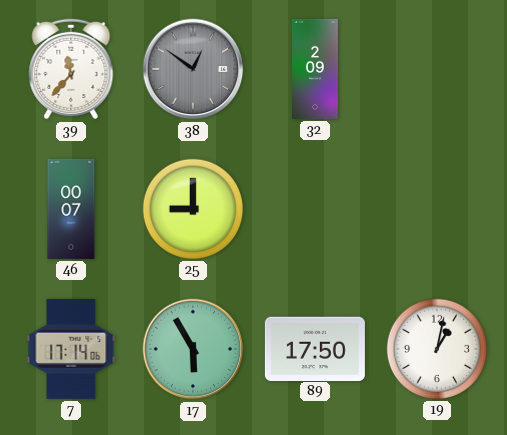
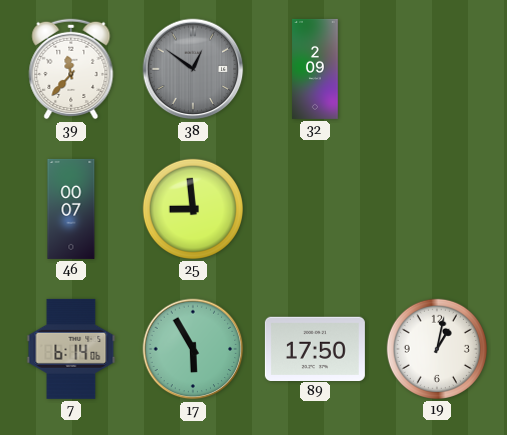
25: 9:00 -> 8:59 (193, 209)
7: 17:14 -> 6:14 (71, 349)
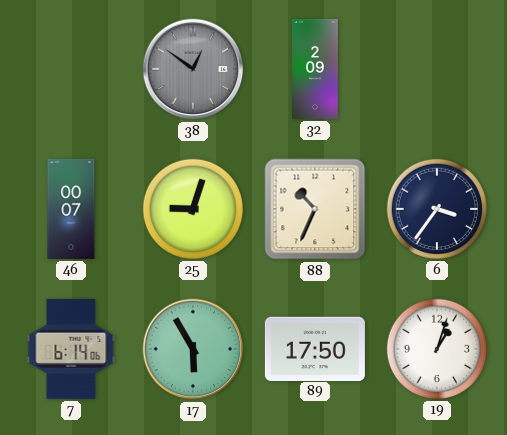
39: 11:37 -> none (71, 69)
25: 8:59 -> 9:03 (193, 209)
88: none -> 10:34 (315, 209)
6: none -> 3:36 (437, 209)
19: 1:02 -> 1:03 (437, 349)
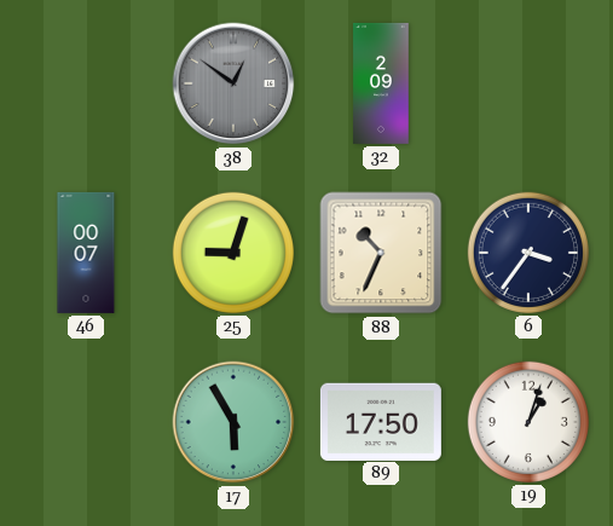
7: 6:14 -> none (71, 349)
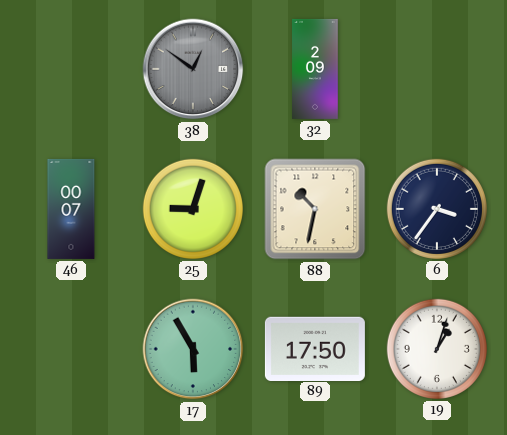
88: 10:34 -> 10:32 (315, 209)
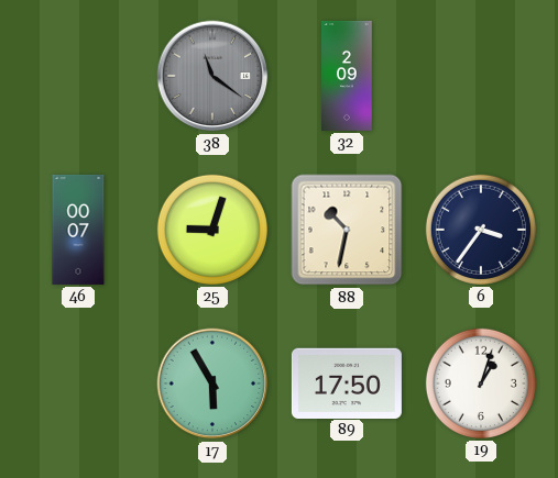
38: 12:51 -> 11:21 (212, 76)
